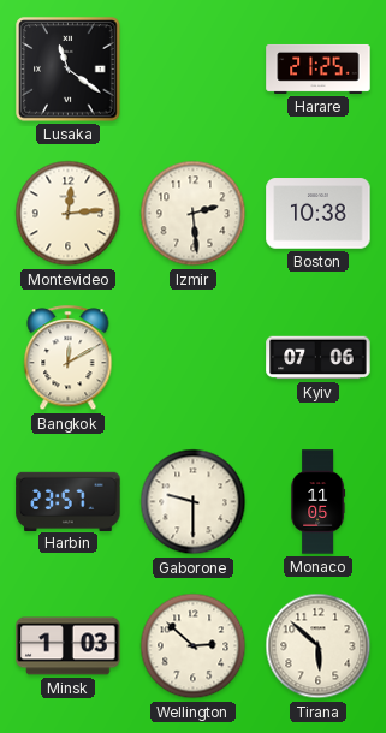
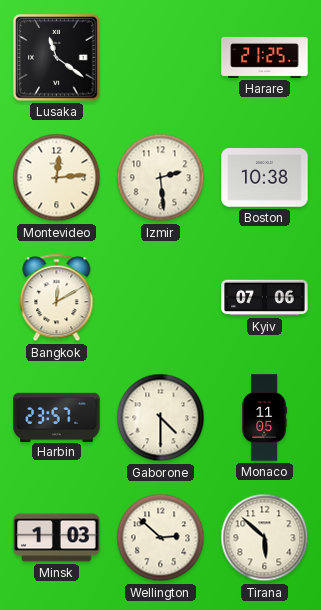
Gaborone: 9:30 -> 4:30 (161, 418)
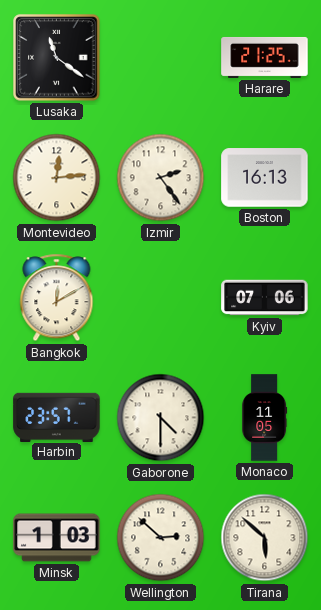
Izmir: 2:29 -> 2:24 (161, 178)
Boston: 10:38 -> 16:13 (265, 178)
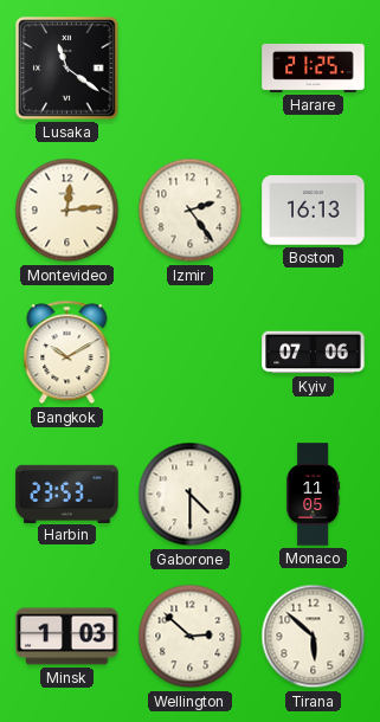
Bangkok: 12:10 -> 10:10 (67, 353)
Harbin: 23:57 -> 23:53 (67, 494)
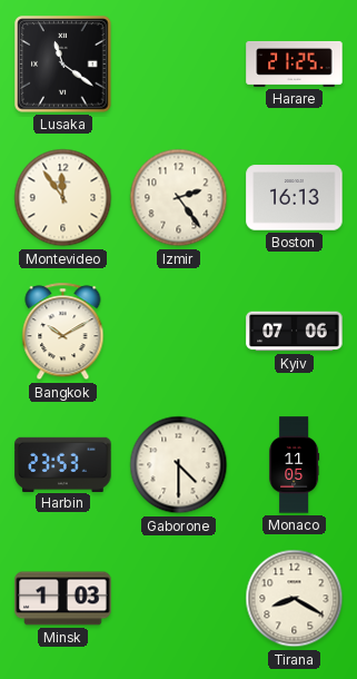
Montevideo: 12:14 -> 11:54 (63, 198)
Wellington: 2:52 -> none (191, 637)
Tirana: 5:52 -> 8:20 (295, 599)
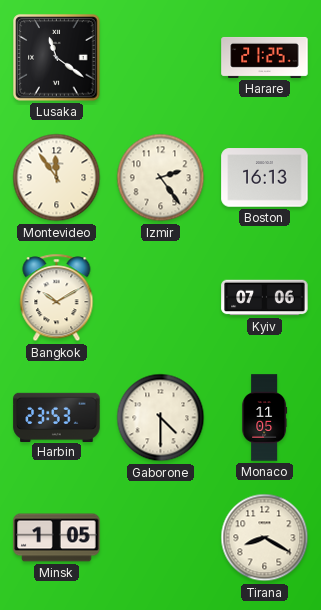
Minsk: 1:03 -> 1:05 (57, 538)
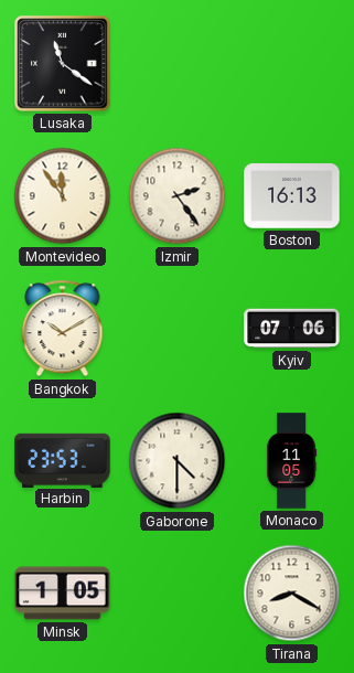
Harare: 21:25 -> none (265, 57)
